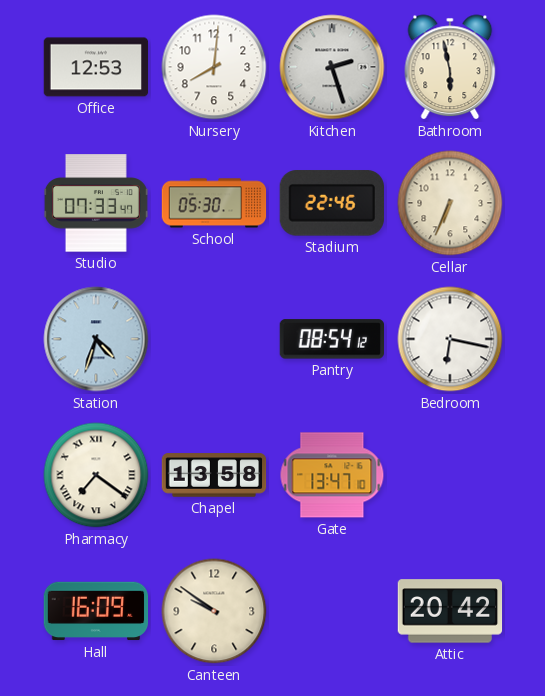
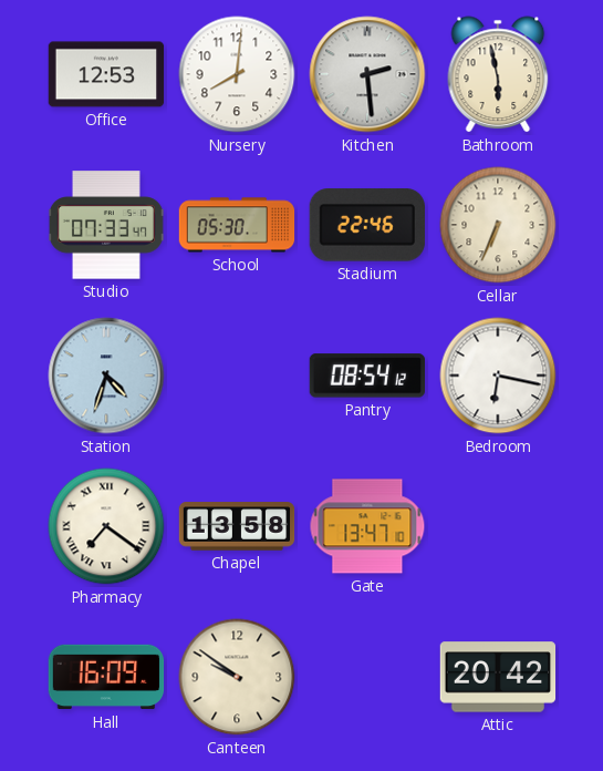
Kitchen: 2:27 -> 2:29 (367, 74)
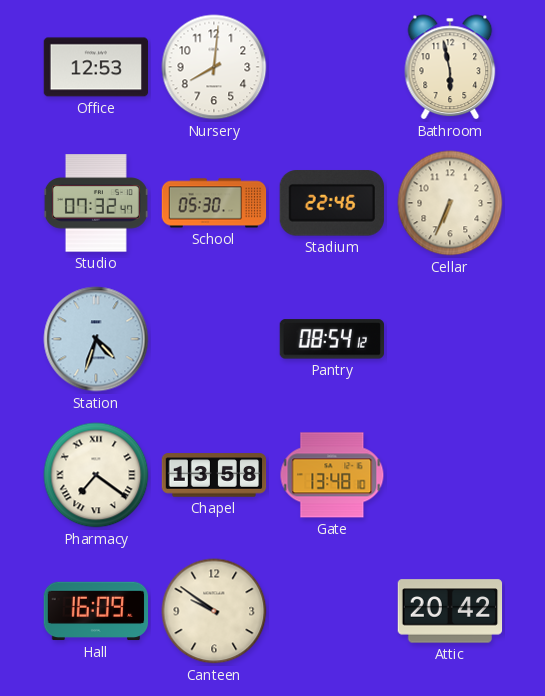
Kitchen: 2:29 -> none (367, 74)
Studio: 07:33 -> 07:32 (96, 203)
Bedroom: 6:17 -> none (498, 376)
Gate: 13:47 -> 13:48 (332, 475)
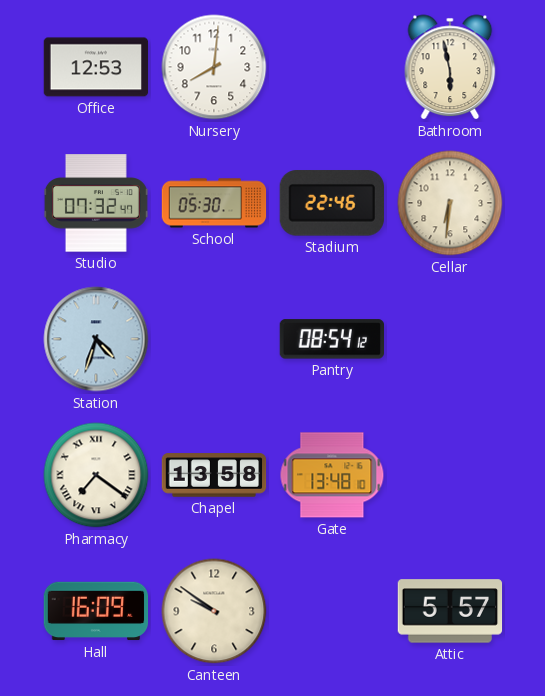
Cellar: 6:34 -> 6:31 (450, 203)
Attic: 20:42 -> 5:57 (450, 611)
